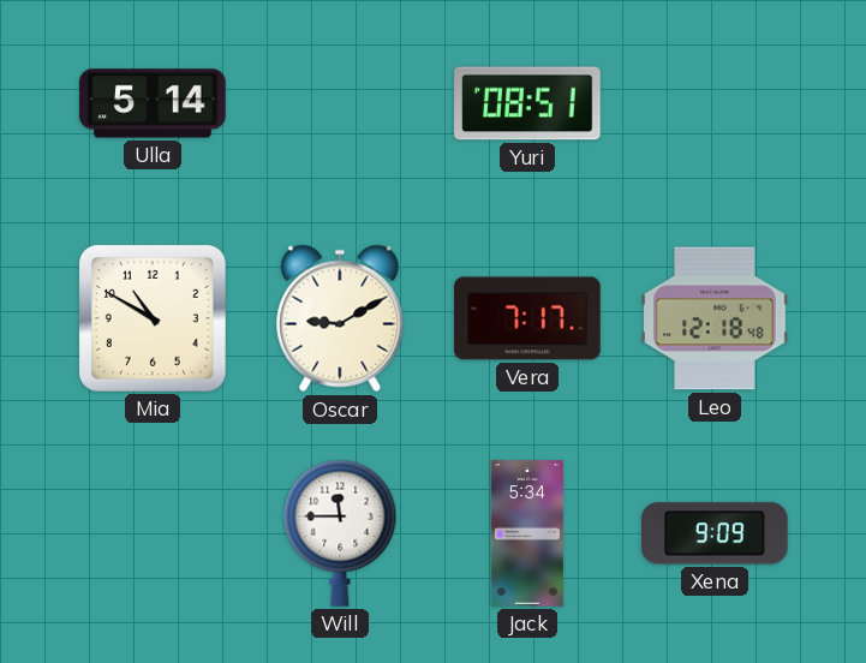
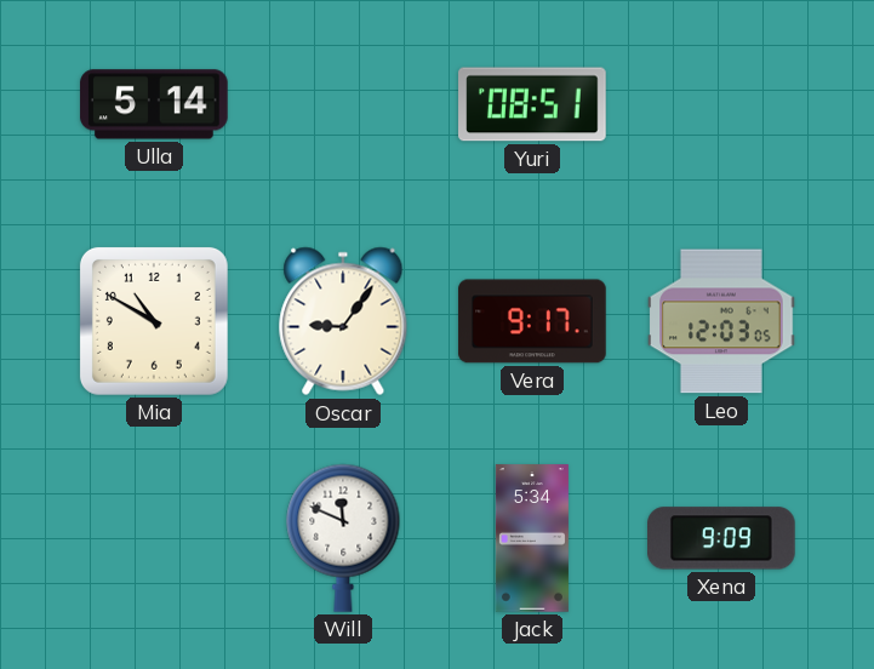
Oscar: 9:10 -> 9:06 (343, 321)
Vera: 7:17 -> 9:17 (532, 321)
Leo: 12:18 -> 12:03 (721, 321)
Will: 11:45 -> 11:49 (343, 538)
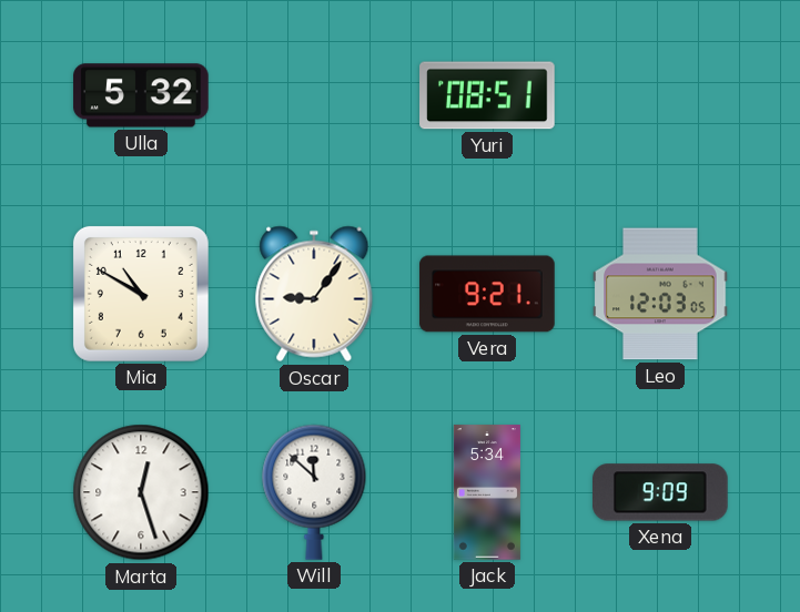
Ulla: 5:14 -> 5:32 (141, 95)
Vera: 9:17 -> 9:21 (487, 294)
Marta: none -> 12:27 (141, 492)
Will: 11:49 -> 11:52 (314, 492)
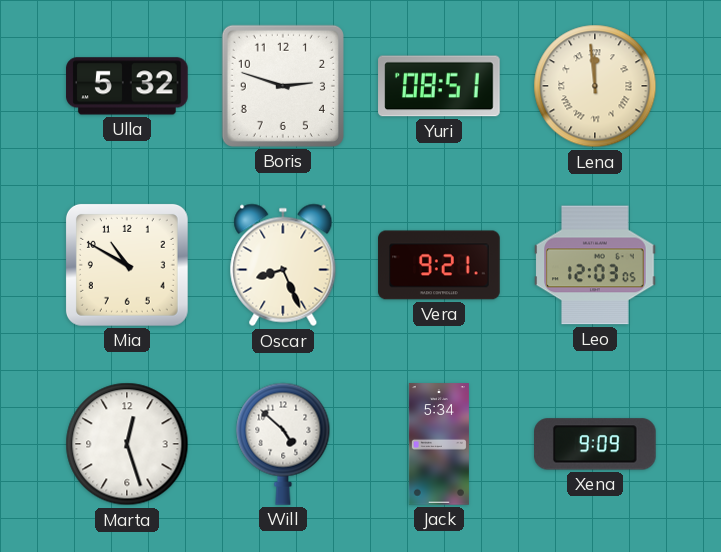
Boris: none -> 2:48 (283, 86)
Lena: none -> 11:59 (595, 86)
Oscar: 9:06 -> 8:26 (283, 265)
Will: 11:52 -> 4:52 (283, 444)
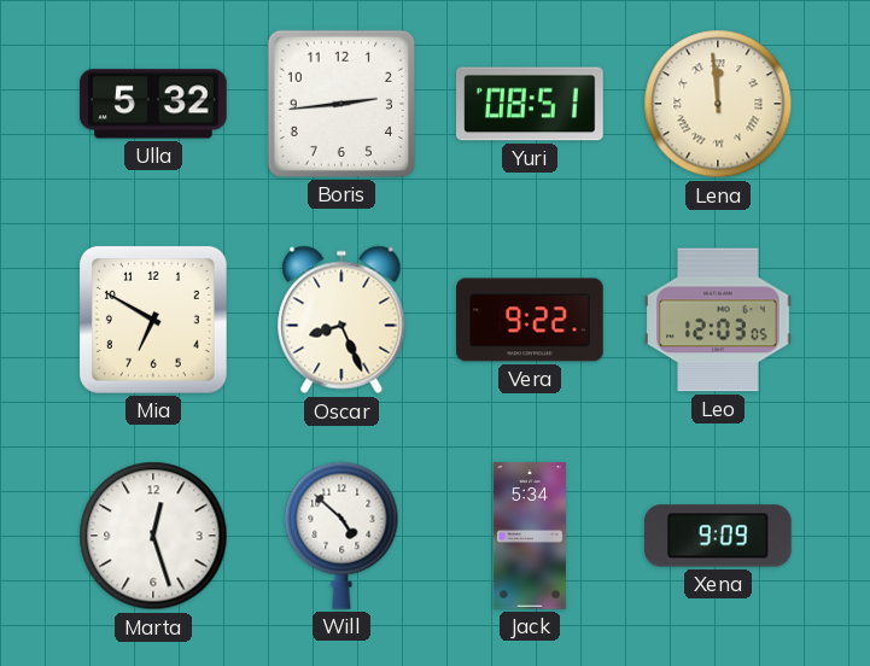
Boris: 2:48 -> 2:44 (341, 104)
Mia: 10:50 -> 6:50 (153, 320)
Vera: 9:21 -> 9:22 (530, 320)
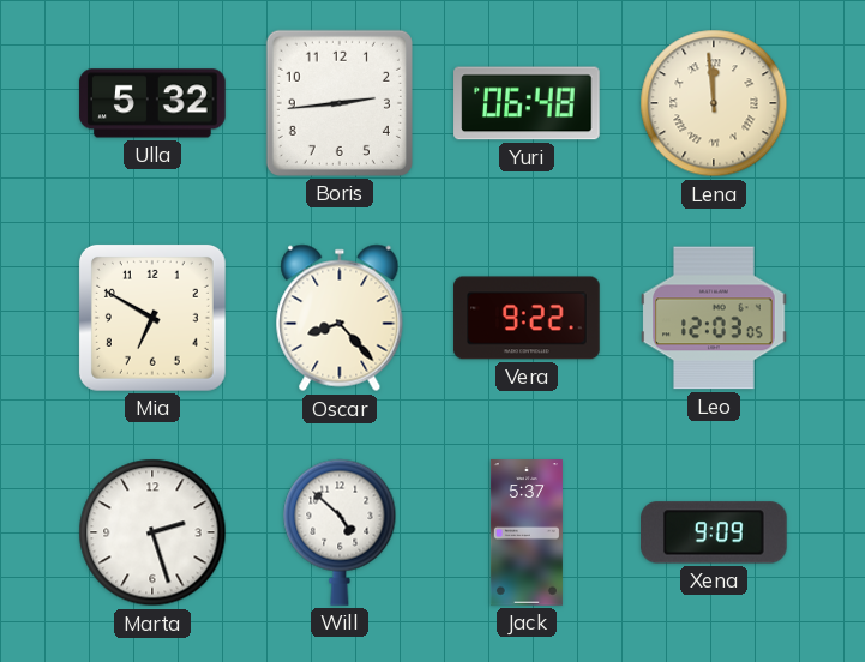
Yuri: 08:51 -> 06:48 (527, 103)
Oscar: 8:26 -> 8:23 (340, 318)
Marta: 12:27 -> 2:27 (152, 532)
Jack: 5:34 -> 5:37 (527, 532)
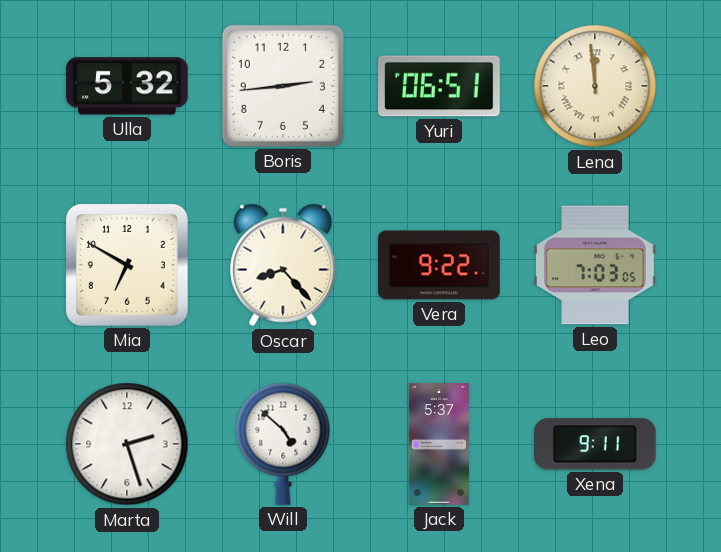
Yuri: 06:48 -> 06:51 (439, 86)
Leo: 12:03 -> 7:03 (595, 265)
Xena: 9:09 -> 9:11 (596, 444)
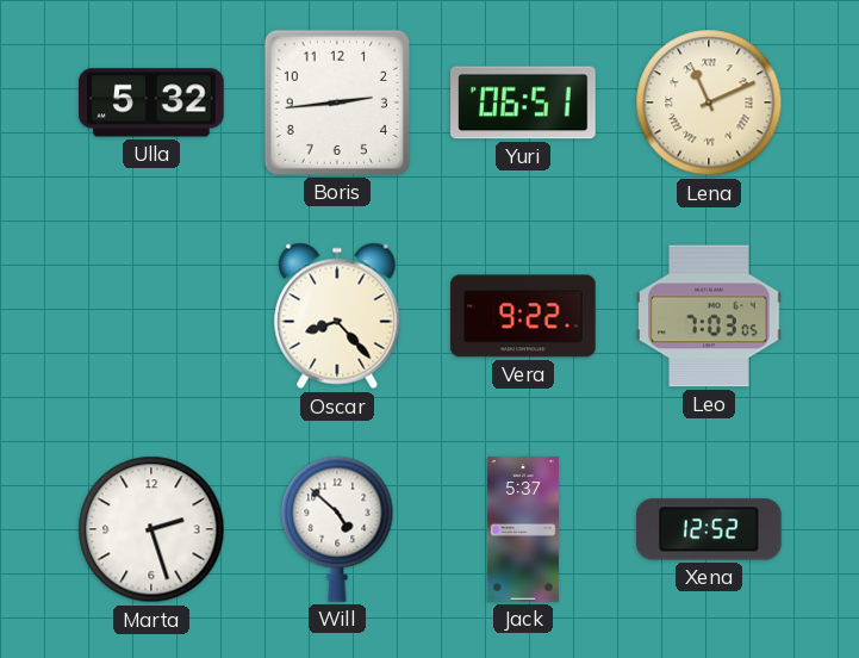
Lena: 11:59 -> 11:11 (709, 103)
Mia: 6:50 -> none (127, 265)
Xena: 9:11 -> 12:52 (710, 529)
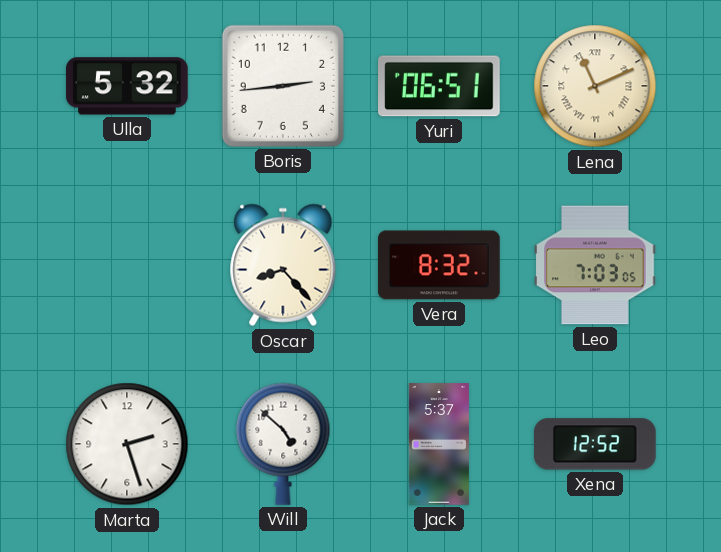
Vera: 9:22 -> 8:32 (439, 265)
